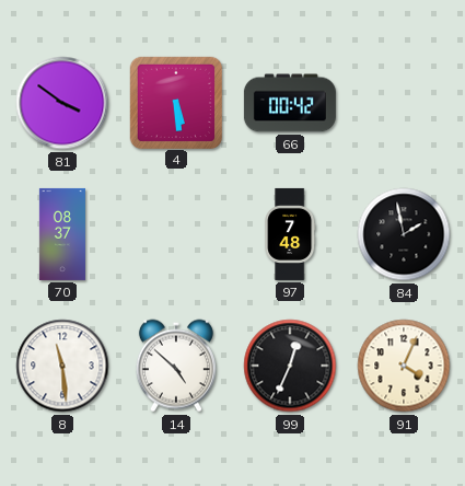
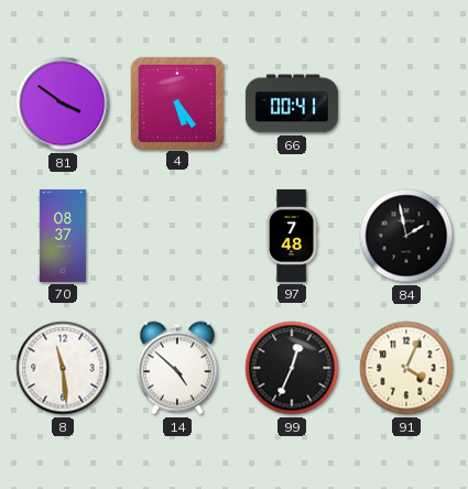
4: 5:29 -> 5:24 (176, 102)
66: 00:42 -> 00:41 (292, 104)
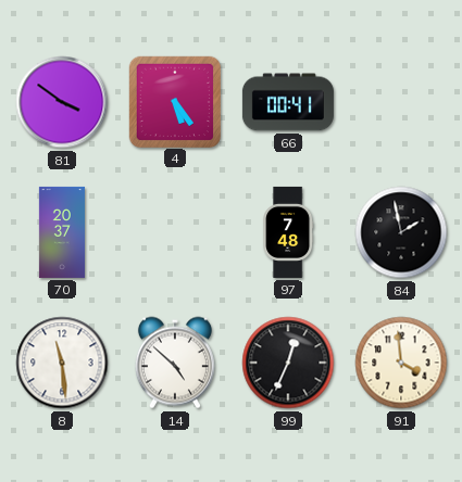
70: 08:37 -> 20:37 (62, 232)
91: 4:04 -> 3:59 (401, 363)
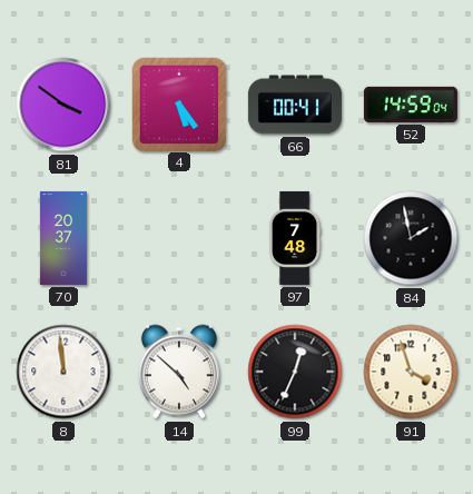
52: none -> 14:59 (411, 105)
8: 11:29 -> 11:59 (63, 372)
91: 3:59 -> 3:57 (411, 372)
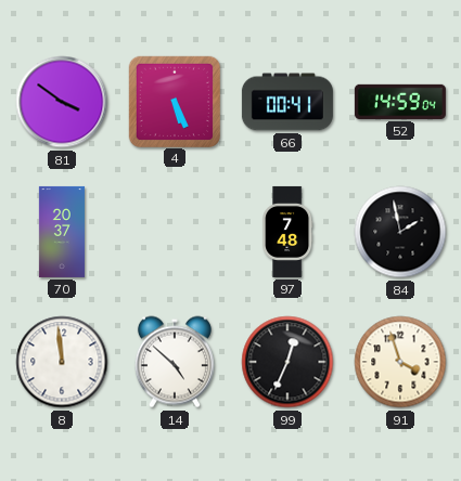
4: 5:24 -> 5:26 (174, 101)
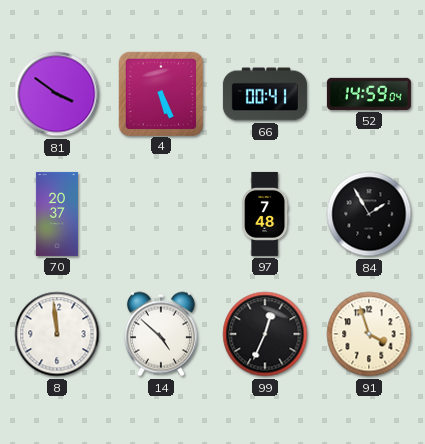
84: 1:58 -> 1:55 (369, 214)
